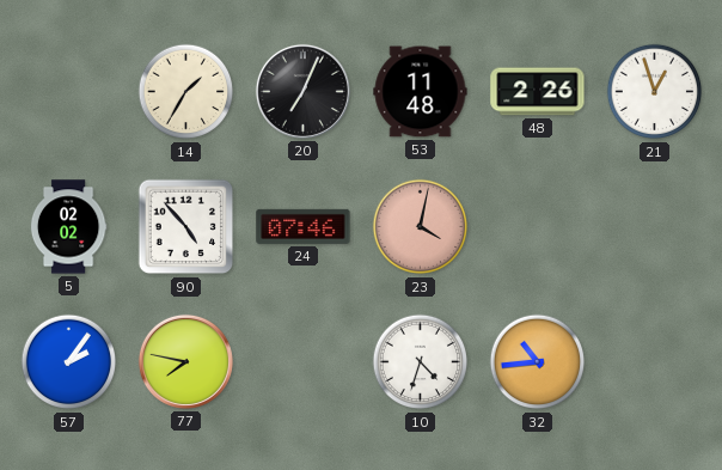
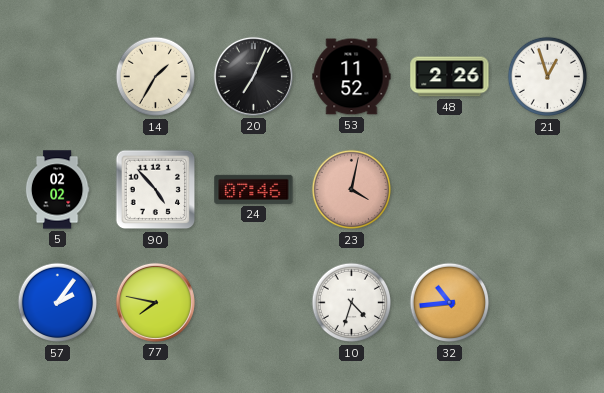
53: 11:48 -> 11:52 (352, 77)
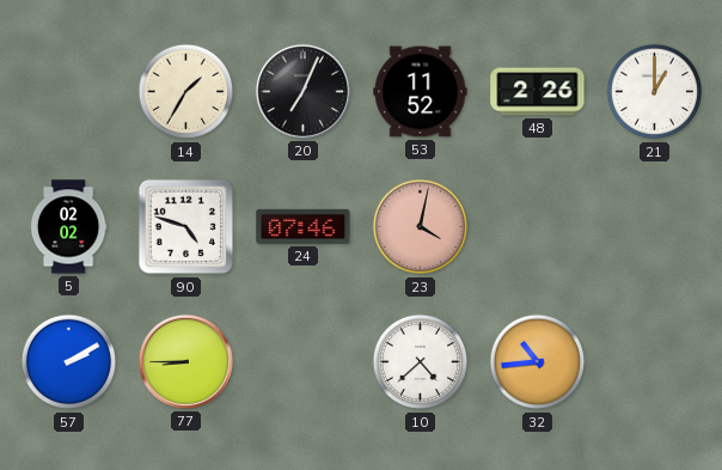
21: 12:57 -> 1:00 (655, 92)
90: 4:53 -> 4:48 (186, 227)
57: 2:06 -> 2:10 (69, 362)
77: 7:47 -> 8:45 (185, 361)
10: 4:33 -> 4:38 (421, 362)
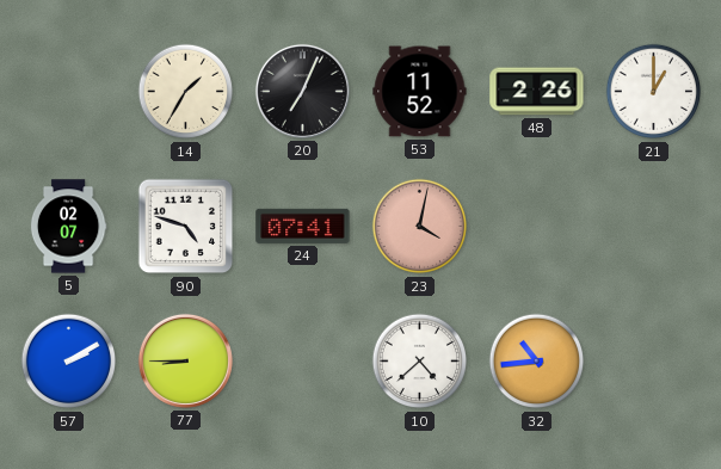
5: 02:02 -> 02:07 (68, 227)
24: 07:46 -> 07:41 (303, 226)
